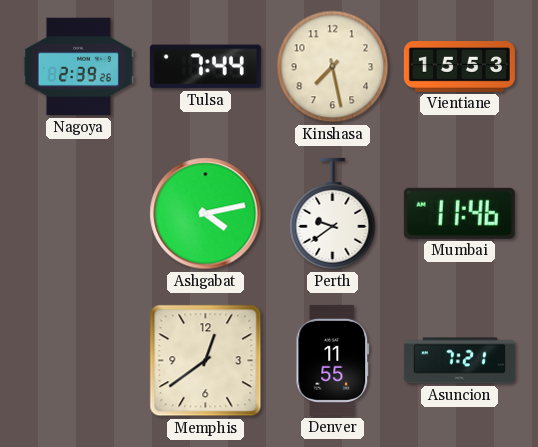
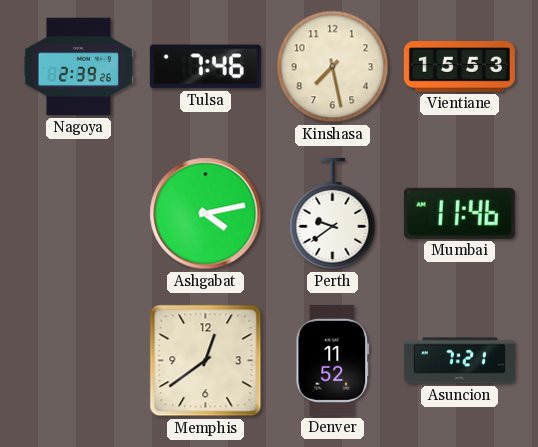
Tulsa: 7:44 -> 7:46 (205, 67)
Denver: 11:55 -> 11:52 (333, 360)
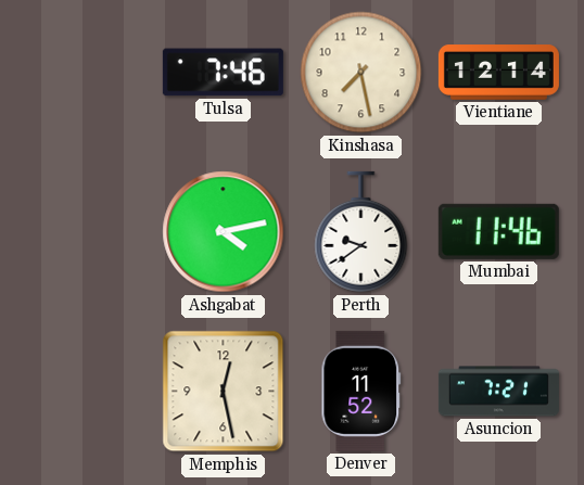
Nagoya: 2:39 -> none (78, 67)
Vientiane: 15:53 -> 12:14 (498, 73)
Memphis: 12:39 -> 12:28 (224, 392)
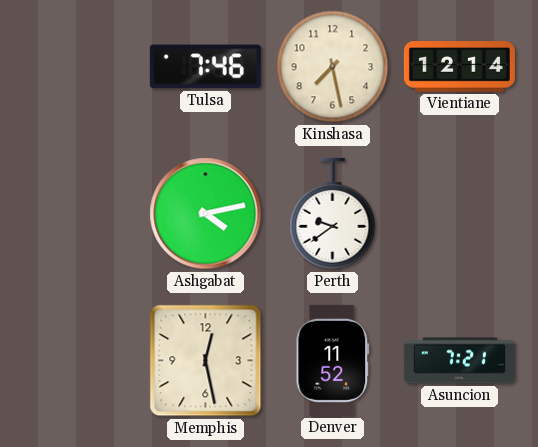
Mumbai: 11:46 -> none (498, 231)
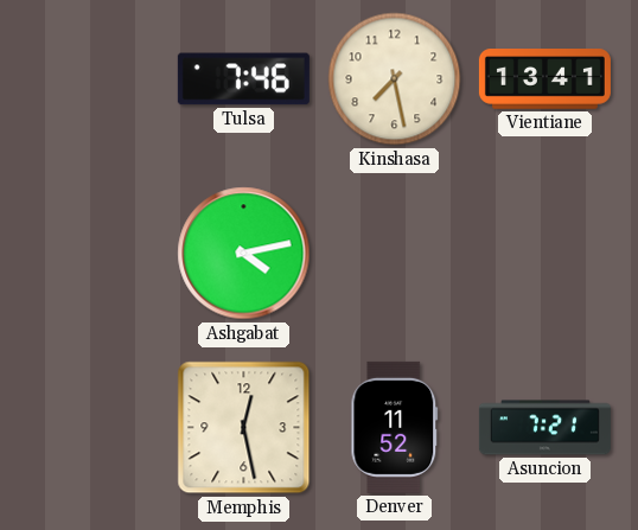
Vientiane: 12:14 -> 13:41 (544, 79)
Perth: 9:39 -> none (333, 214)
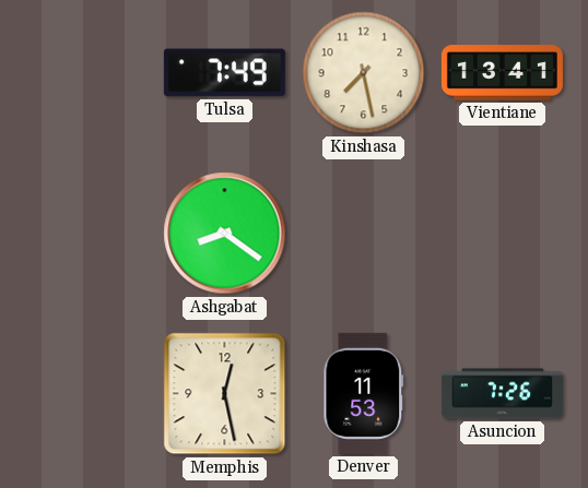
Tulsa: 7:46 -> 7:49 (224, 73)
Ashgabat: 4:13 -> 8:21 (225, 234)
Denver: 11:52 -> 11:53 (364, 393)
Asuncion: 7:21 -> 7:26 (502, 394)
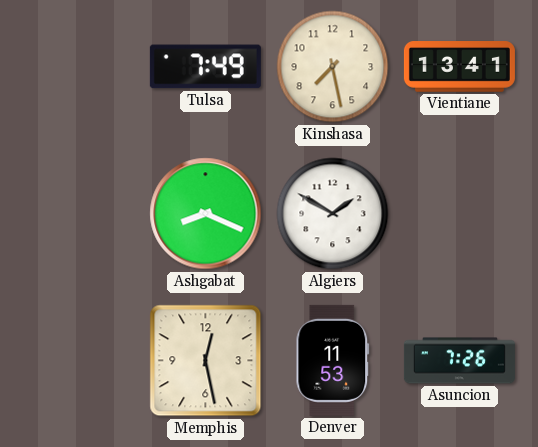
Ashgabat: 8:21 -> 8:19 (206, 214)
Algiers: none -> 1:50 (333, 214)
